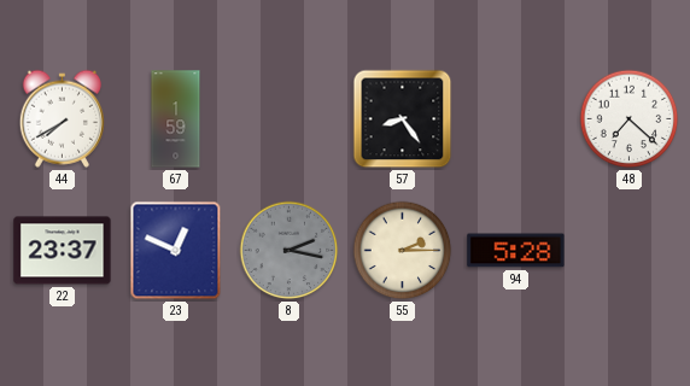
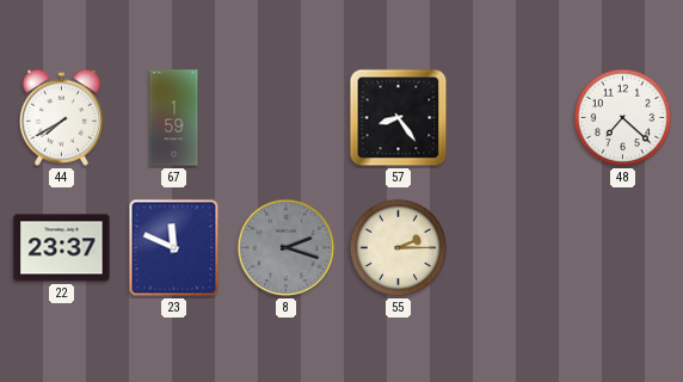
23: 12:49 -> 11:49 (174, 248)
8: 2:17 -> 2:18 (287, 248)
94: 5:28 -> none (516, 251)
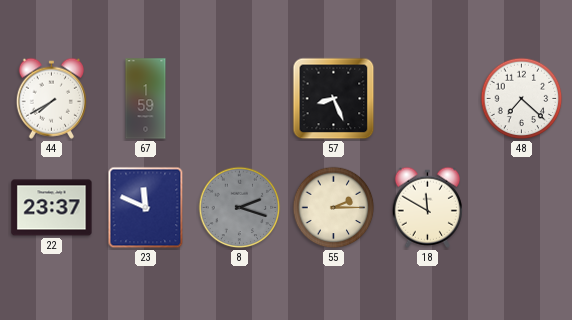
57: 8:24 -> 8:26 (334, 99)
18: none -> 11:50 (427, 207)
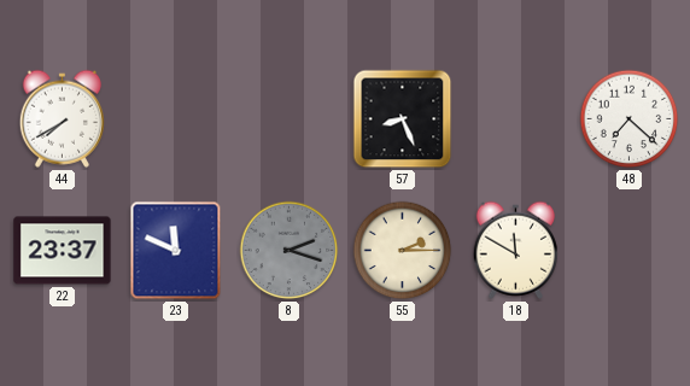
67: 1:59 -> none (146, 99)
